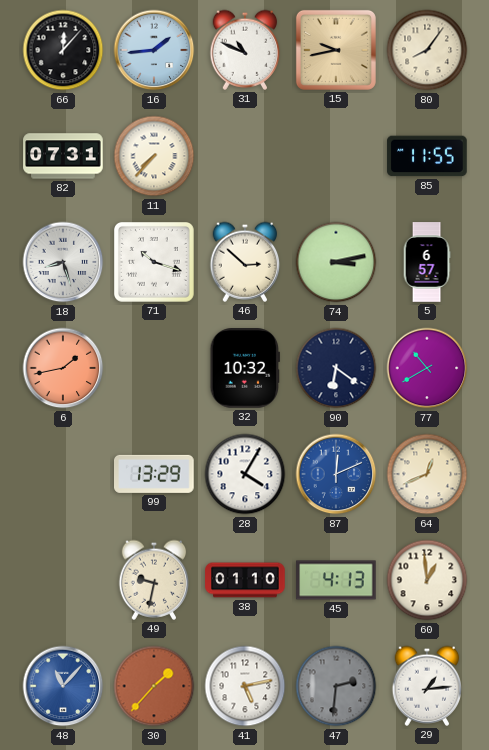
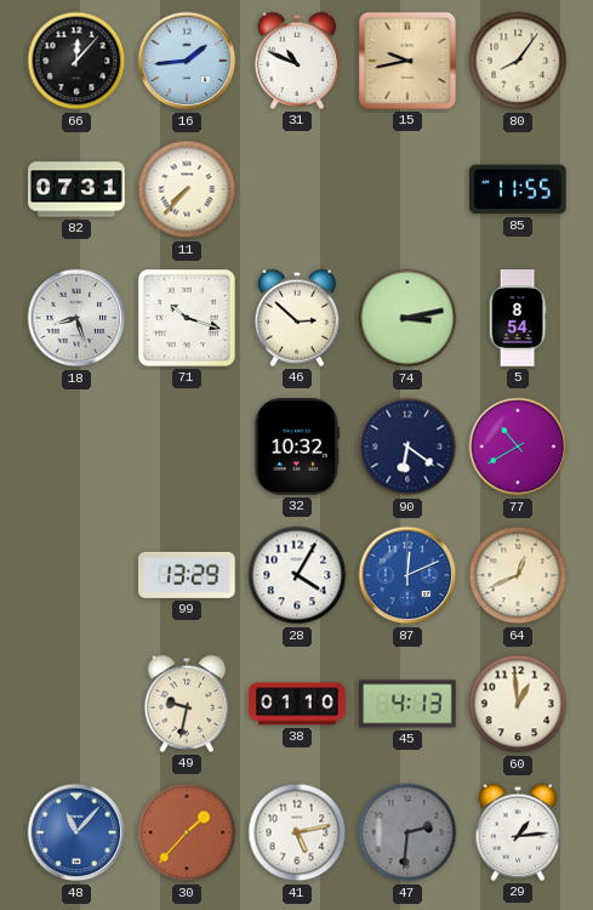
5: 6:57 -> 8:54 (518, 318)
6: 1:43 -> none (63, 368)
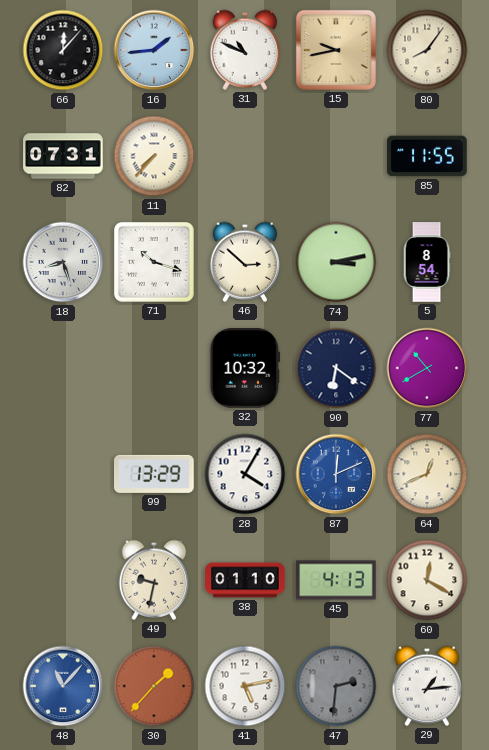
60: 12:59 -> 12:20 (427, 580)
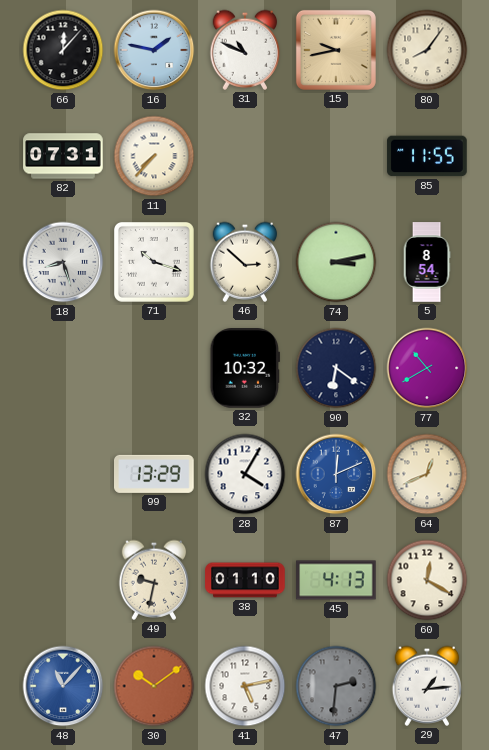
16: 1:44 -> 1:47 (154, 50)
30: 1:37 -> 10:09 (154, 686)
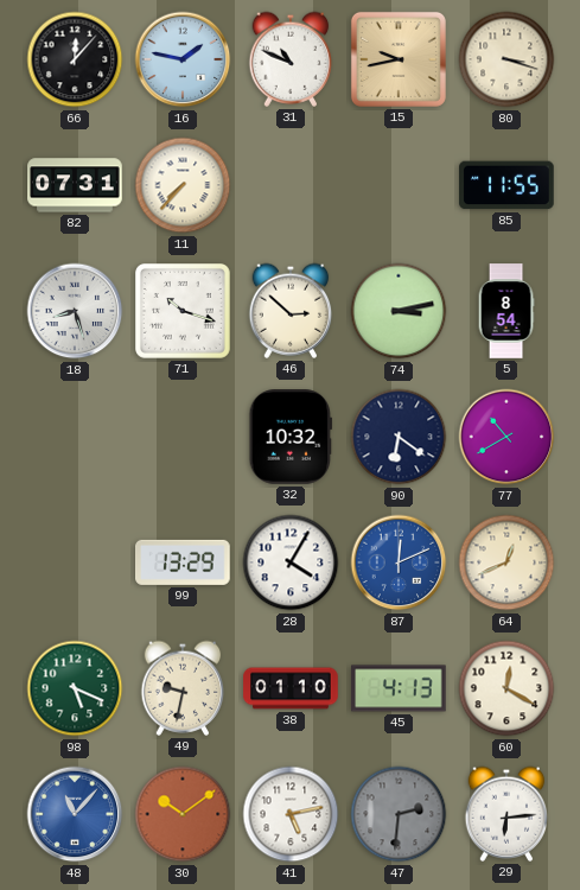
80: 8:06 -> 3:18 (506, 59)
98: none -> 5:19 (75, 688)
29: 1:14 -> 6:14 (506, 814)
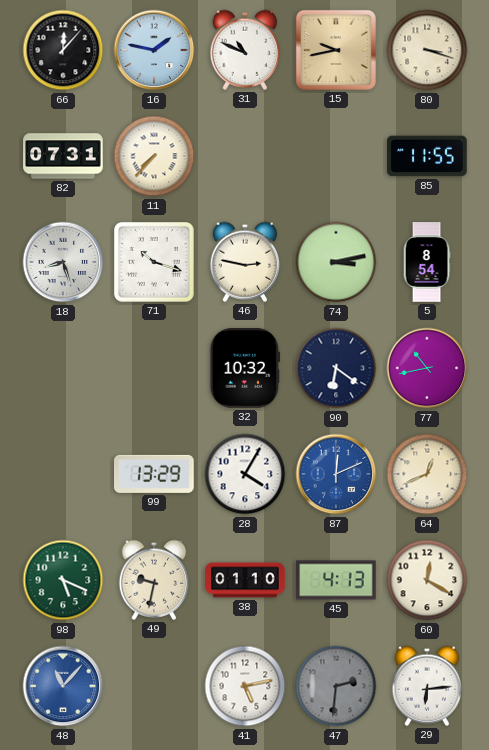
46: 2:52 -> 2:47 (245, 262)
77: 10:40 -> 10:43 (427, 368)
30: 10:09 -> none (183, 814)
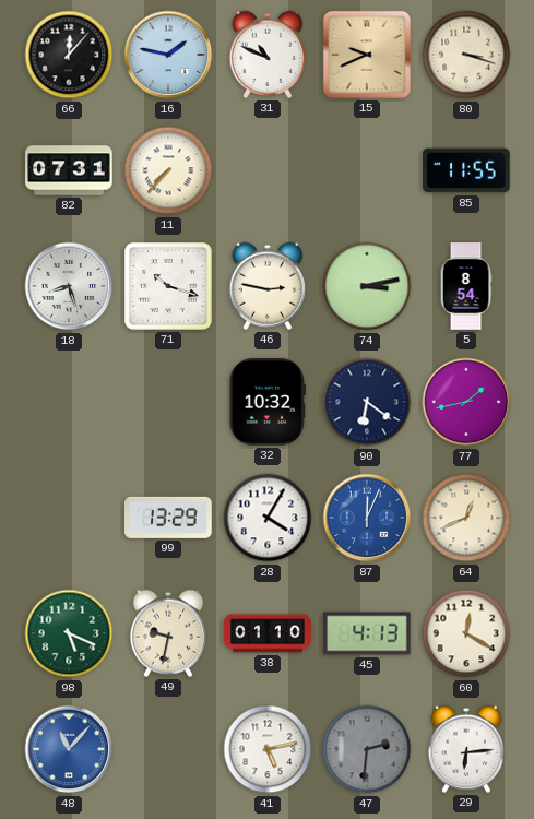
15: 9:43 -> 9:41 (367, 55)
77: 10:43 -> 1:43 (466, 402)
87: 12:11 -> 12:04 (367, 518)
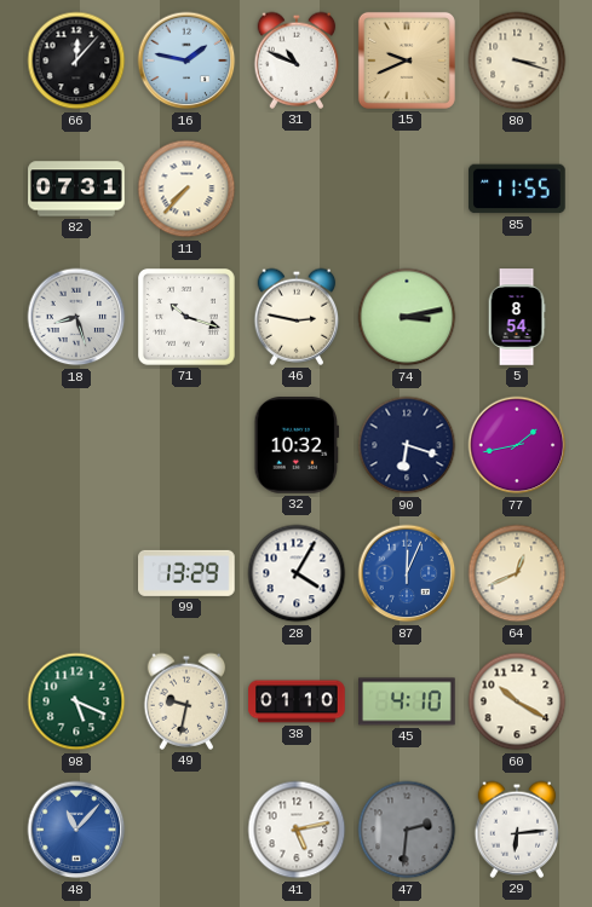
90: 6:21 -> 6:18 (407, 445)
45: 4:13 -> 4:10 (407, 701)
60: 12:20 -> 10:20 (517, 701)
